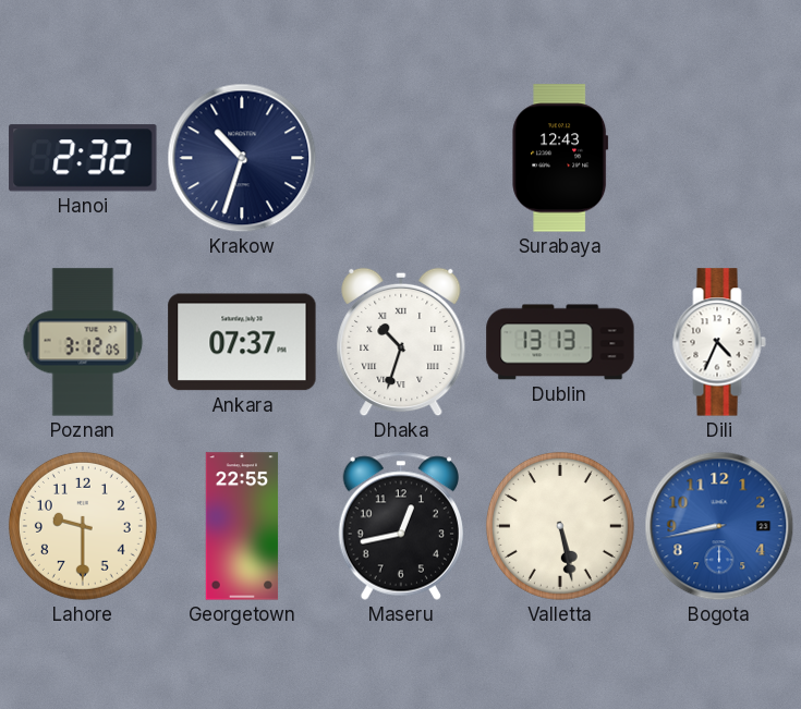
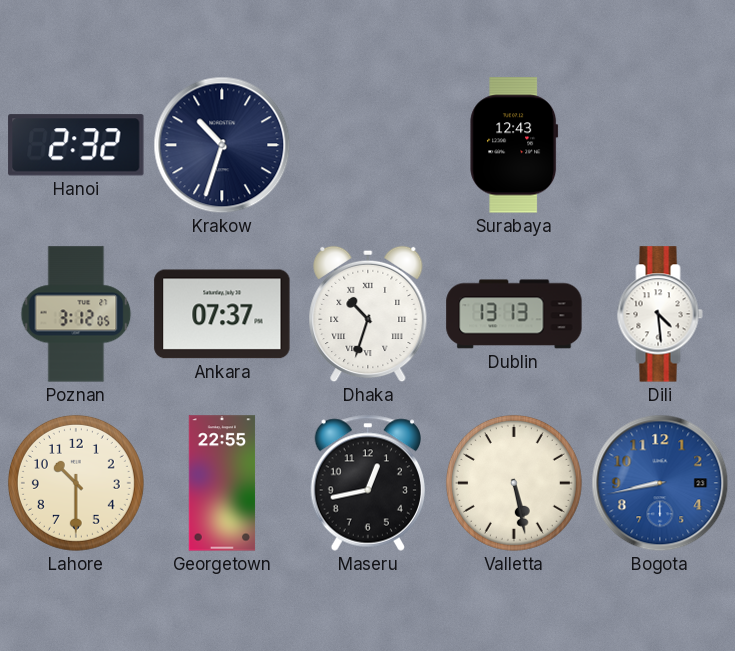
Dili: 4:34 -> 4:29 (660, 314)
Lahore: 9:30 -> 10:30 (76, 483)
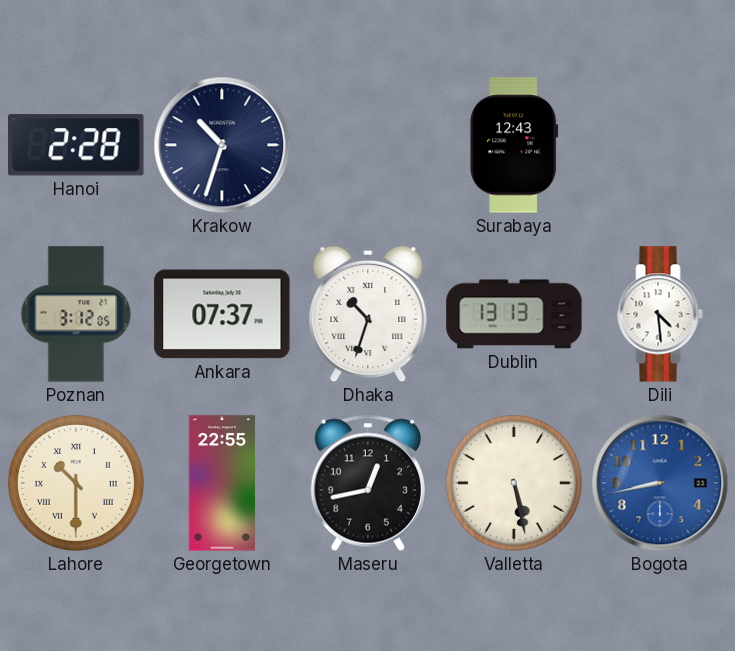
Hanoi: 2:32 -> 2:28 (76, 145)
Lahore numerals: Arabic -> Roman (76, 483)
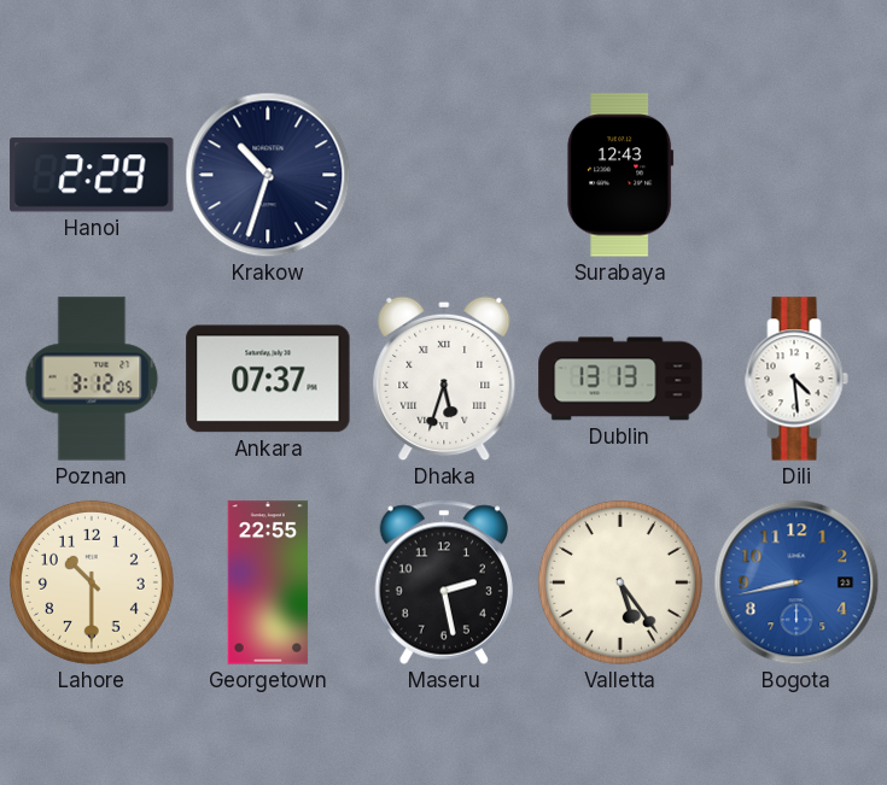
Hanoi: 2:28 -> 2:29 (92, 175)
Dhaka: 10:33 -> 5:33 (444, 379)
Lahore numerals: Roman -> Arabic (92, 582)
Maseru: 12:43 -> 2:28 (443, 582)
Valletta: 5:28 -> 5:24 (620, 582)
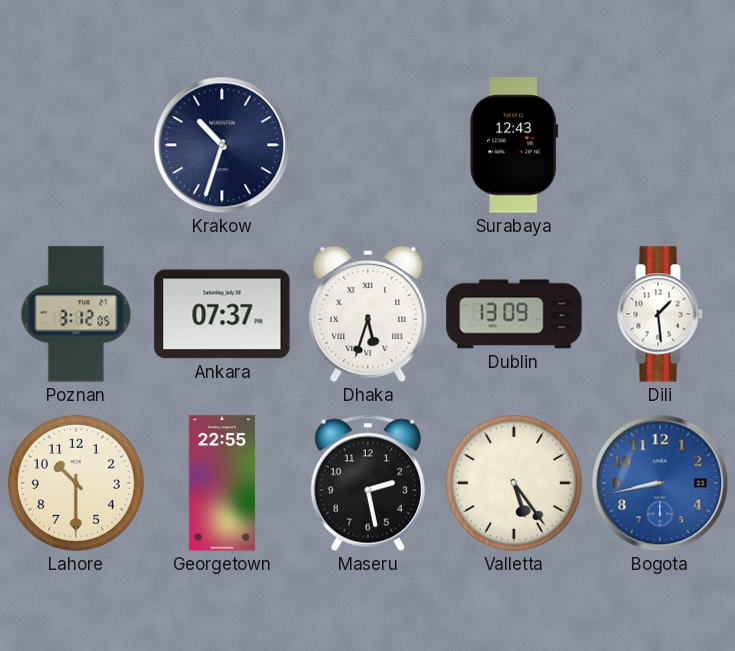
Hanoi: 2:29 -> none (92, 175)
Dublin: 13:13 -> 13:09 (514, 314)
Dili: 4:29 -> 1:29 (660, 314)
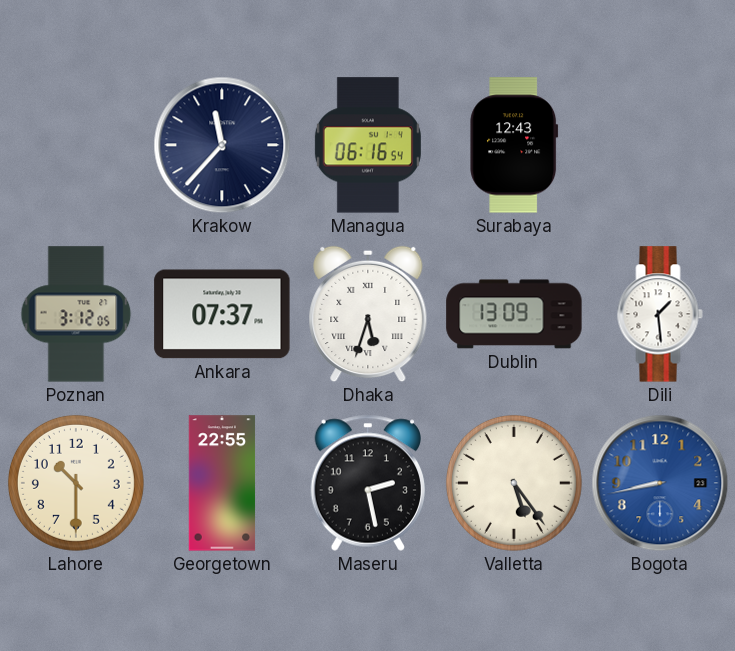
Krakow: 10:33 -> 11:37 (222, 145)
Managua: none -> 06:16 (368, 145)
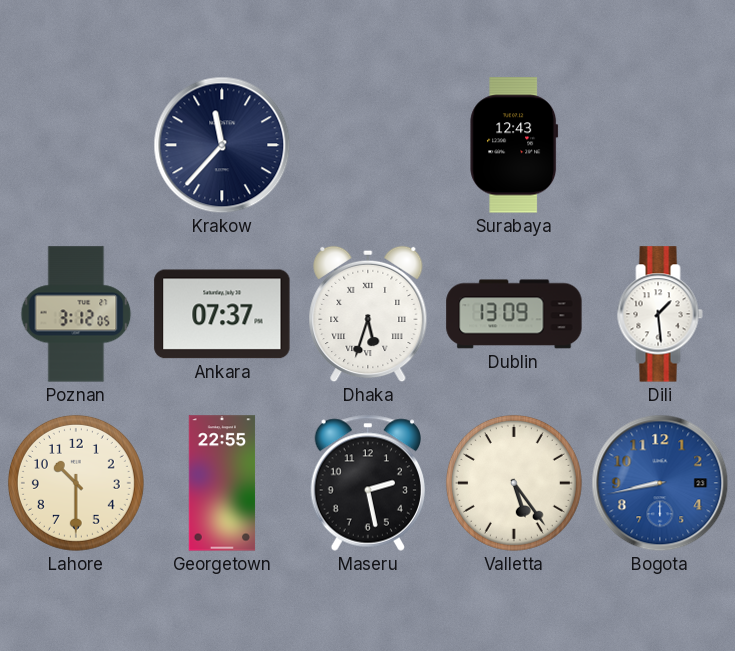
Managua: 06:16 -> none (368, 145)
